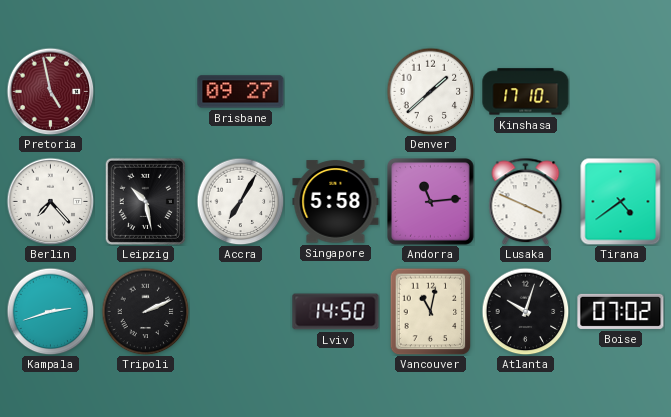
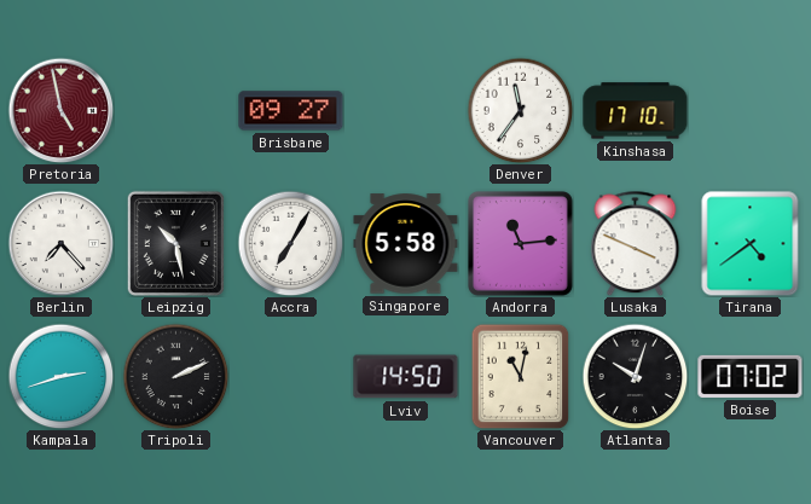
Denver: 1:38 -> 11:36 (520, 110)
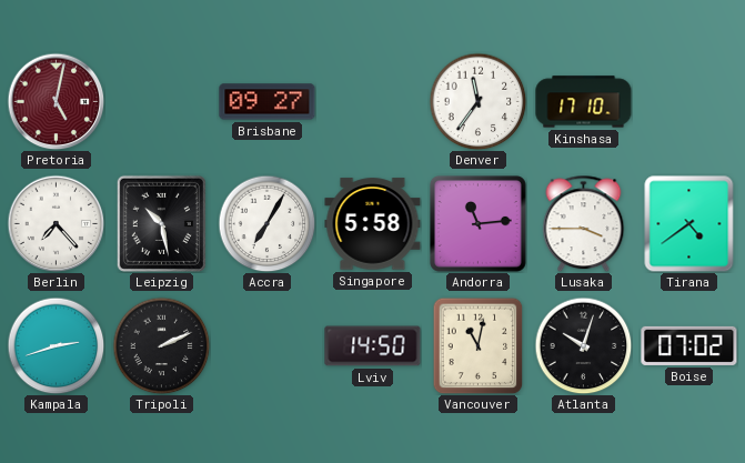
Pretoria: 4:58 -> 5:02 (56, 101)
Lusaka: 3:49 -> 3:45 (584, 223)
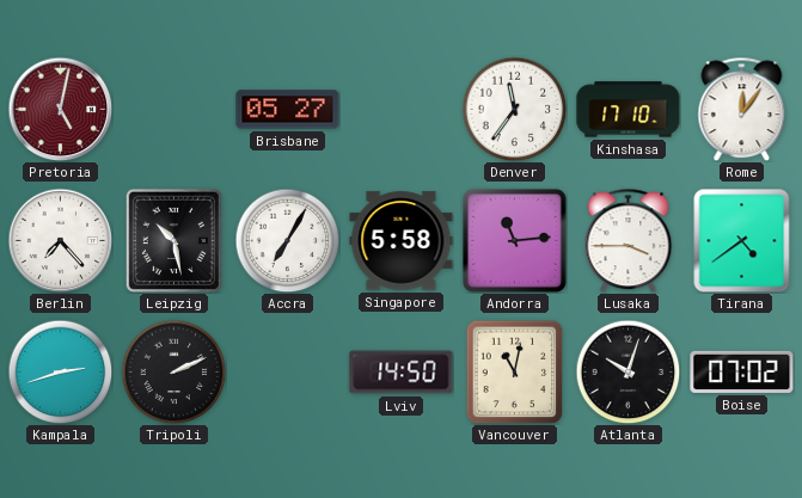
Brisbane: 09:27 -> 05:27 (288, 110)
Rome: none -> 12:06 (742, 109)
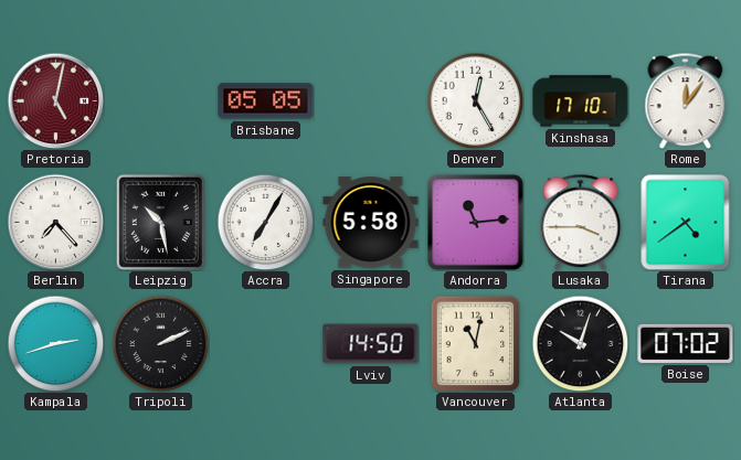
Brisbane: 05:27 -> 05:05 (266, 101)
Denver: 11:36 -> 12:25 (475, 100)
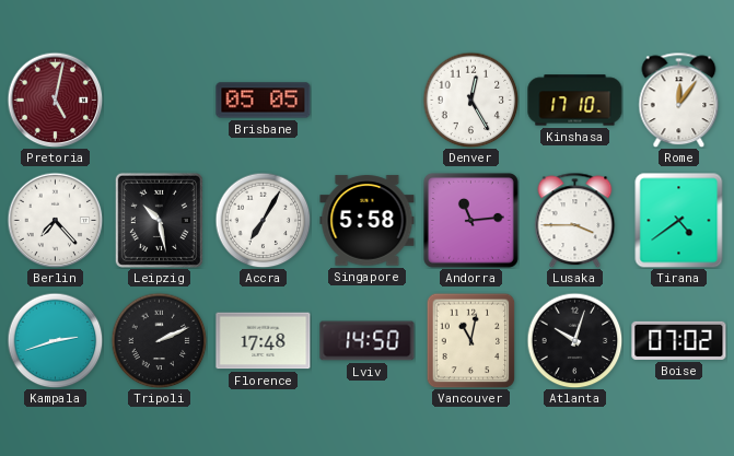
Florence: none -> 17:48 (264, 341)
